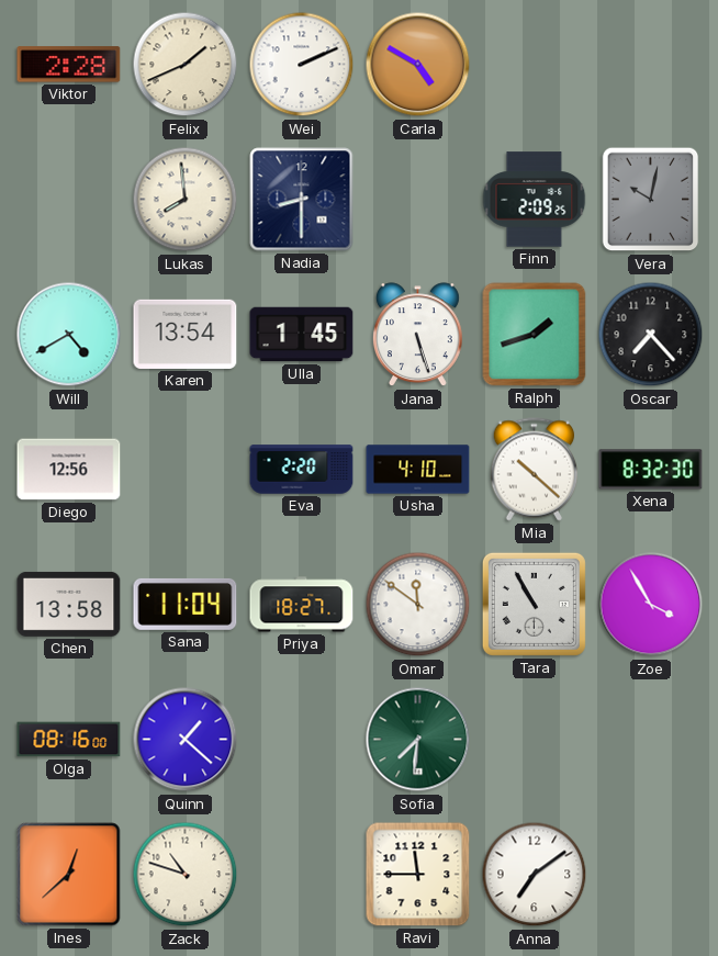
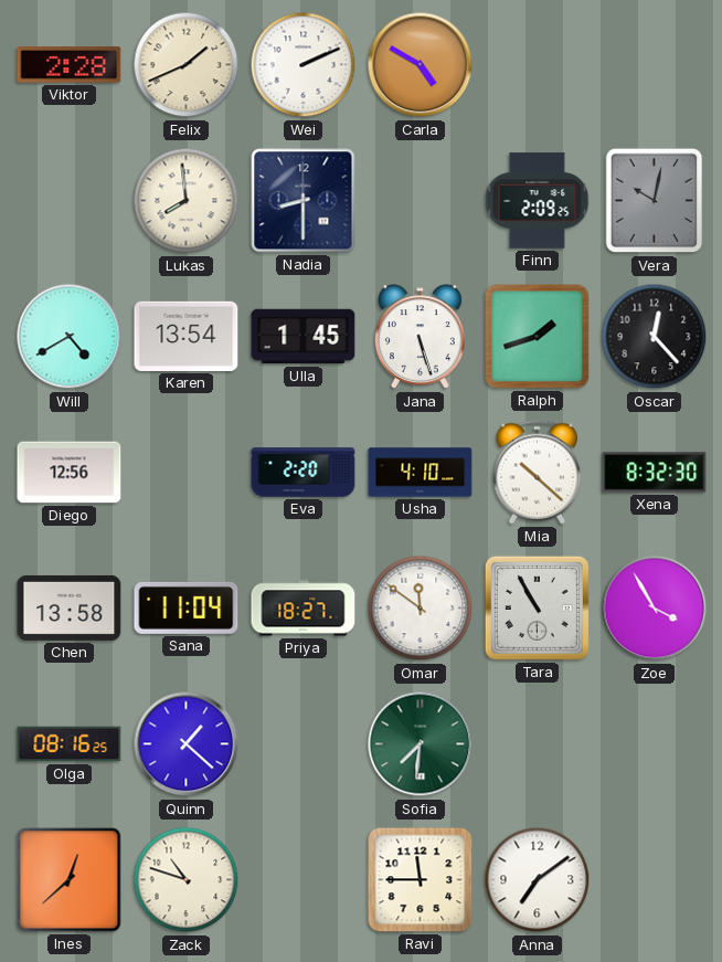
Oscar: 7:23 -> 12:23 (655, 337)
Olga: 08:16:00 -> 08:16:25 (70, 744)
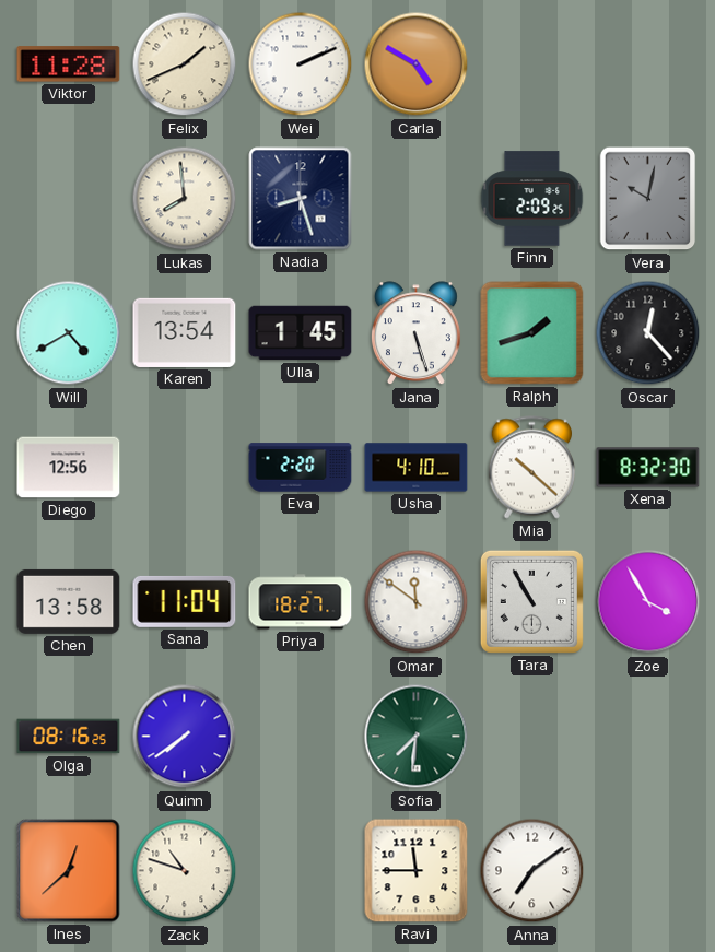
Viktor: 2:28 -> 11:28 (69, 64)
Nadia: 8:30 -> 8:27 (301, 199)
Quinn: 1:22 -> 7:39 (185, 737)
